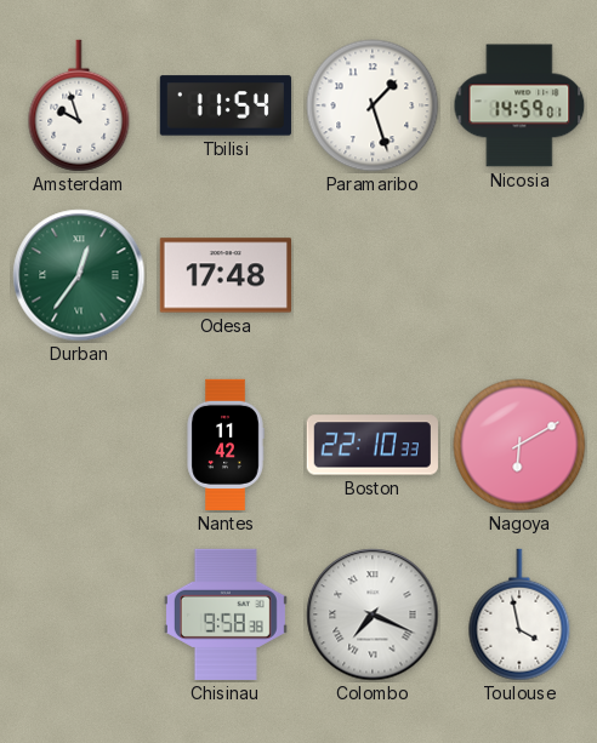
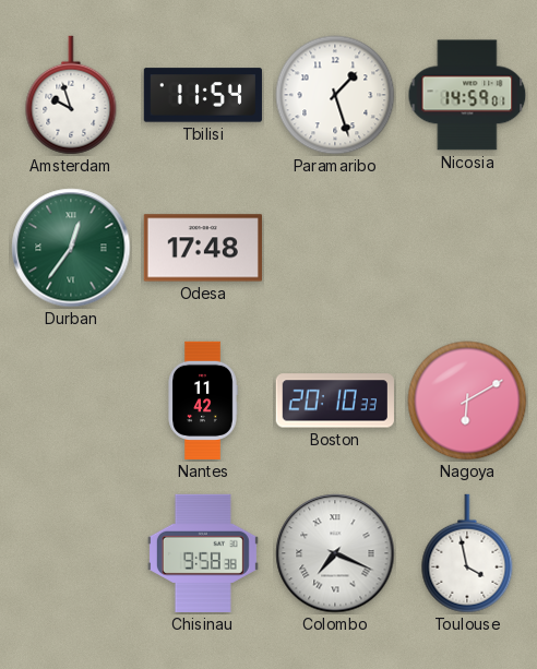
Boston: 22:10 -> 20:10 (335, 401)
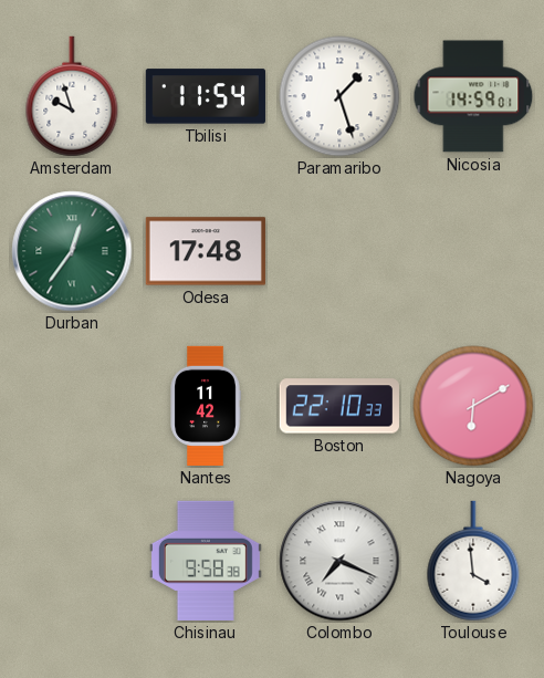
Boston: 20:10 -> 22:10 (339, 406)
Toulouse: 3:58 -> 3:59 (473, 561)
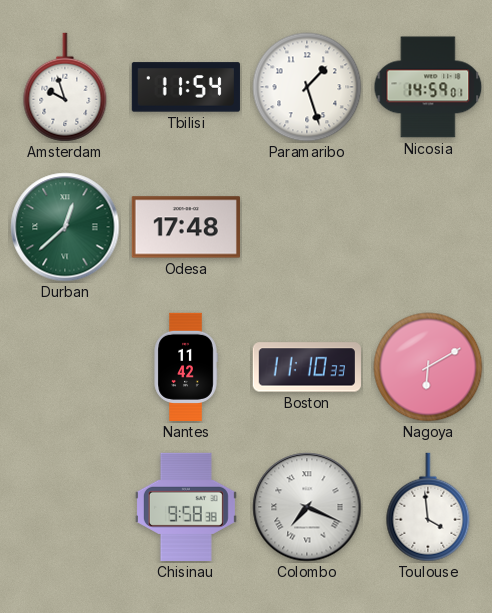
Durban: 12:36 -> 12:38 (65, 227)
Boston: 22:10 -> 11:10 (307, 367)
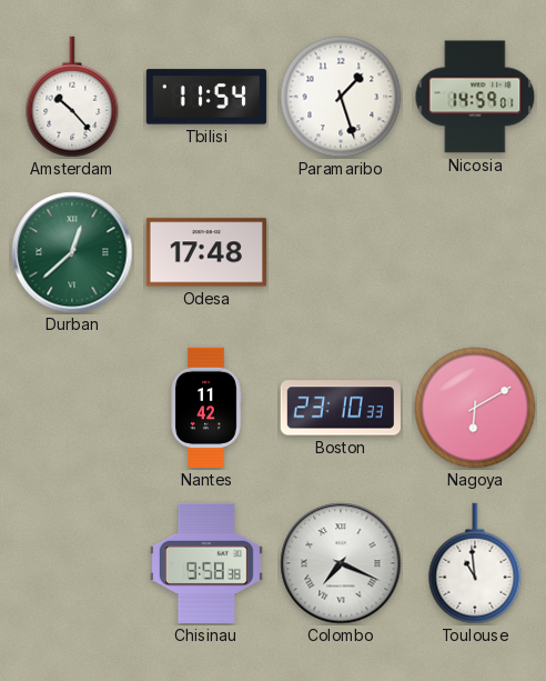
Amsterdam: 9:57 -> 10:23 (72, 97)
Boston: 11:10 -> 23:10 (341, 408)
Toulouse: 3:59 -> 10:59 (475, 563)
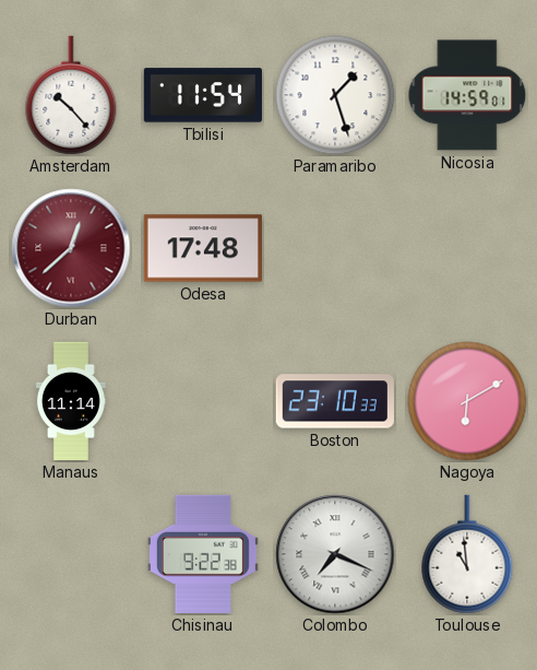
Durban dial: green -> burgundy (71, 248)
Manaus: none -> 11:14 (71, 401)
Nantes: 11:42 -> none (206, 408)
Chisinau: 9:58 -> 9:22 (203, 554)
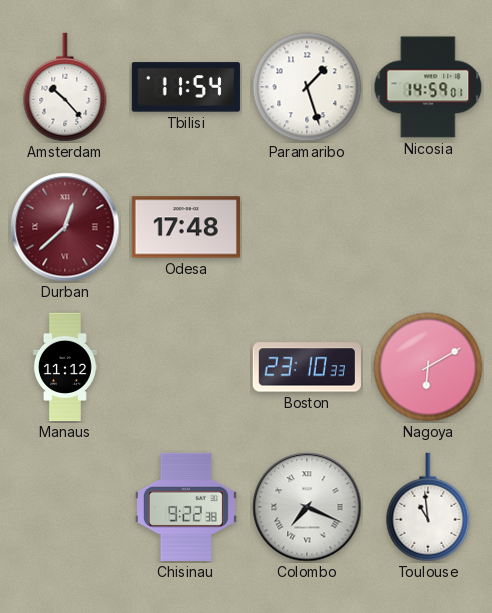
Manaus: 11:14 -> 11:12 (65, 367)
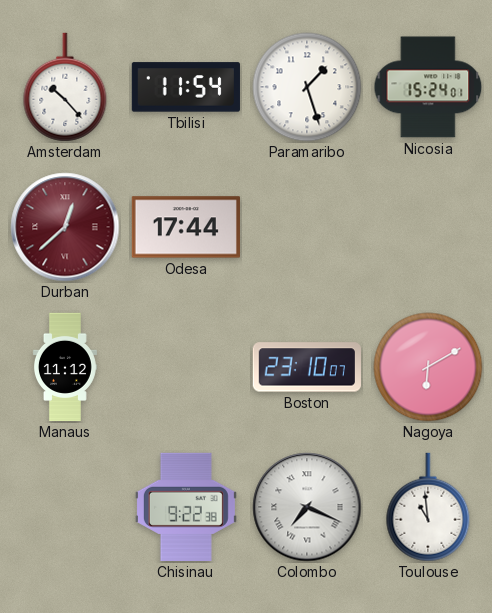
Nicosia: 14:59 -> 15:24 (428, 87)
Odesa: 17:48 -> 17:44 (186, 227)
Boston: 23:10:33 -> 23:10:07 (307, 367)
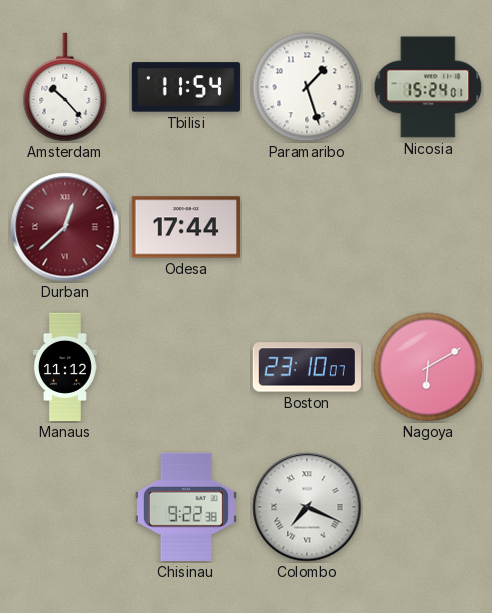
Toulouse: 10:59 -> none (428, 507)
